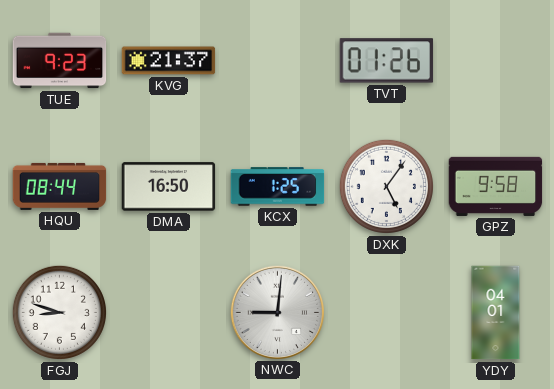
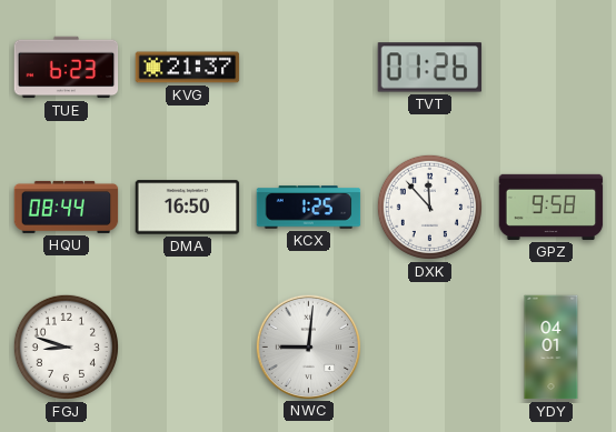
TUE: 9:23 -> 6:23 (67, 68)
DXK: 5:06 -> 11:53 (429, 207)
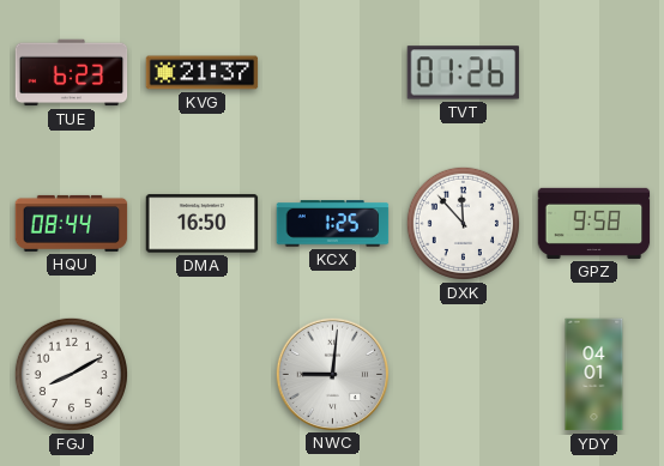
FGJ: 8:48 -> 8:10 (71, 374)
